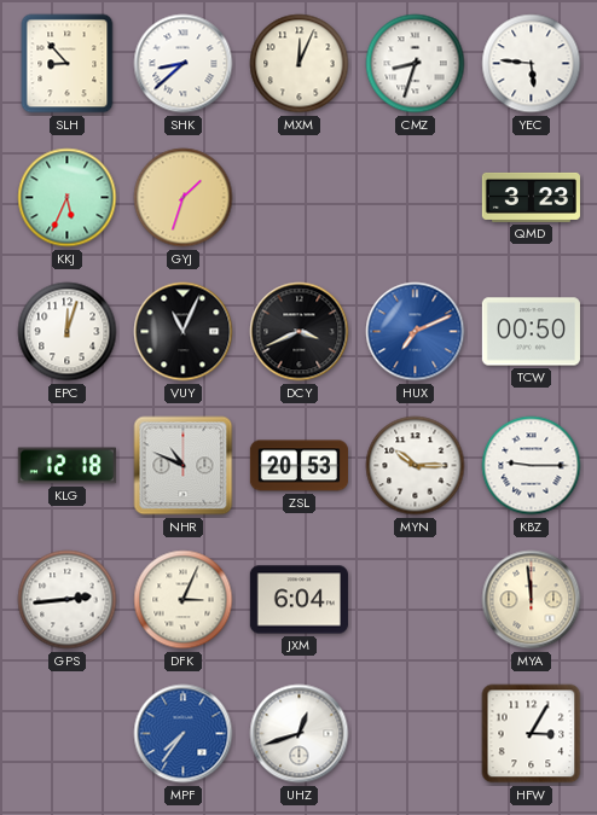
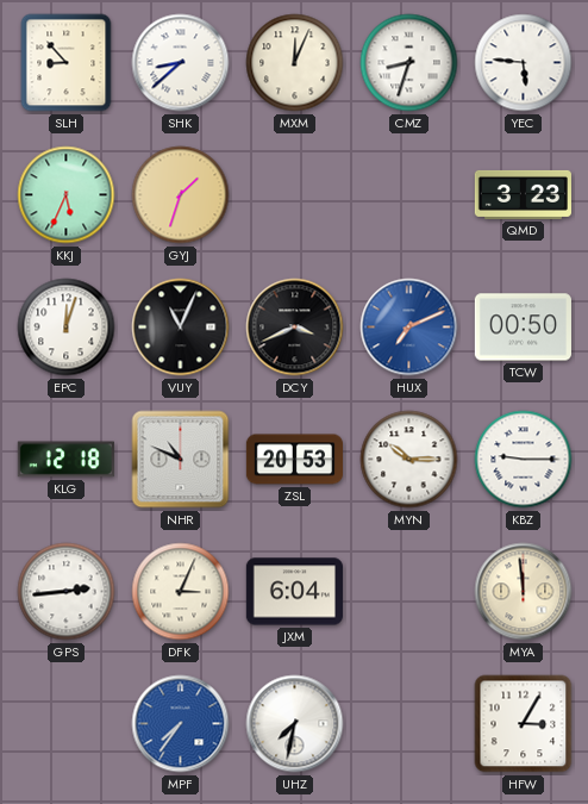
UHZ: 12:42 -> 7:32 (295, 724)
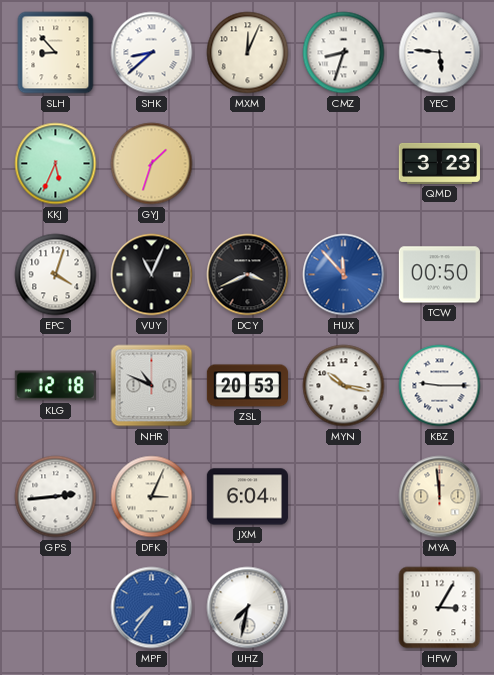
EPC: 12:03 -> 4:03 (56, 275)
HUX: 7:11 -> 11:53 (344, 275)
MYN: 10:15 -> 10:17 (344, 386)
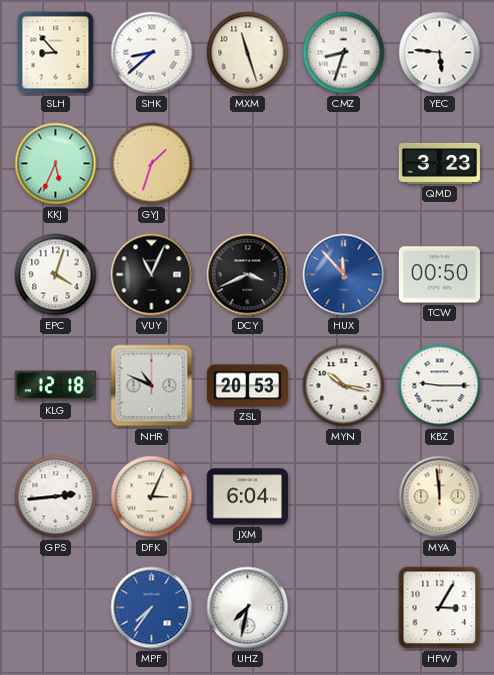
MXM: 12:04 -> 11:27 (248, 53)
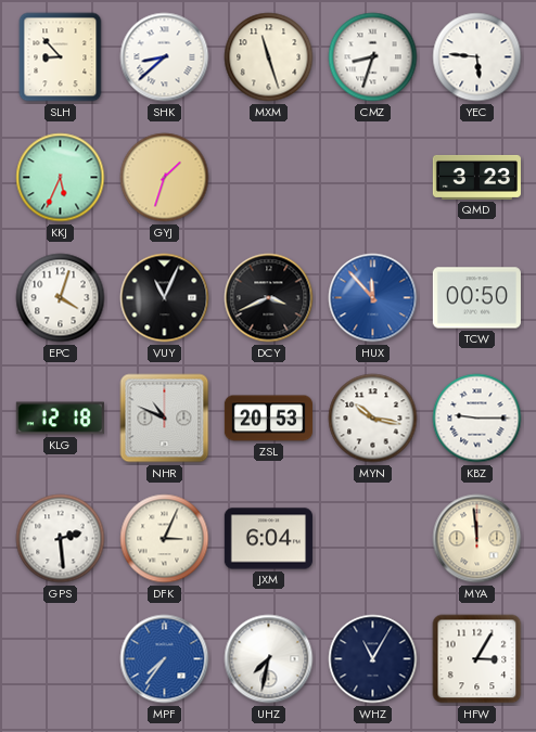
GPS: 2:44 -> 2:29 (61, 539)
WHZ: none -> 11:05 (373, 659)
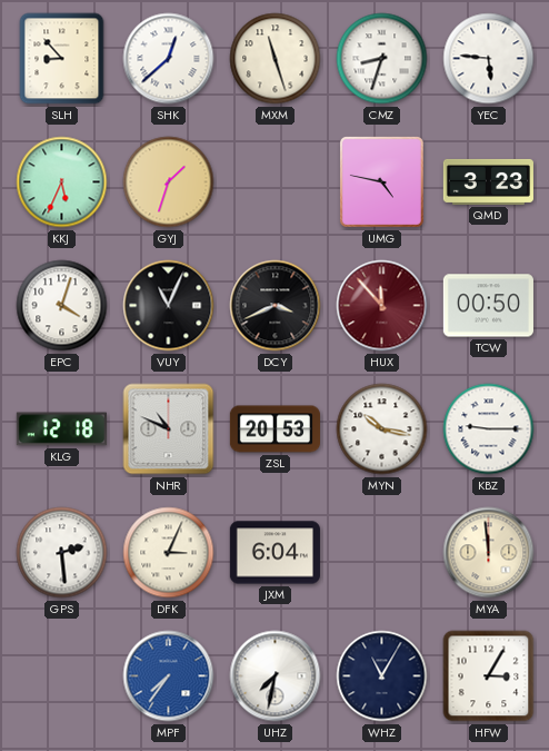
SHK: 8:38 -> 12:38 (169, 59)
UMG: none -> 4:47 (381, 181)
HUX dial: blue -> burgundy (382, 306)
